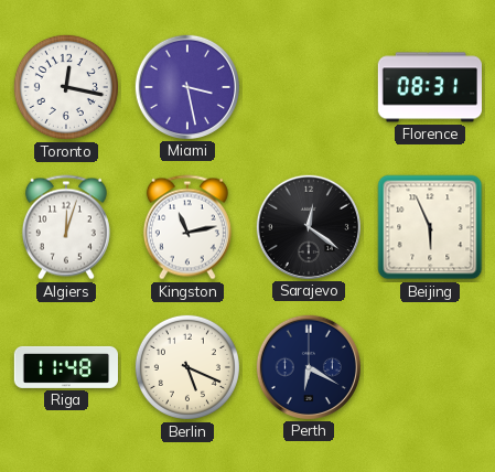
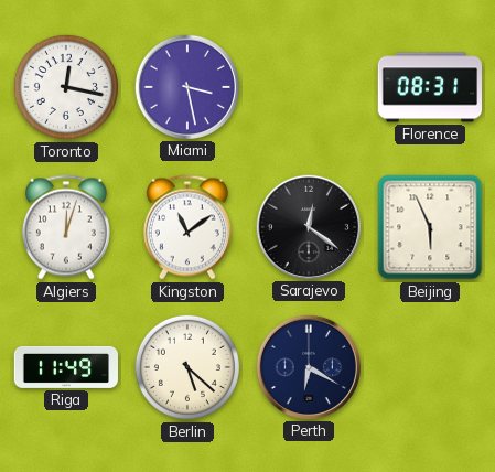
Kingston: 11:13 -> 11:09 (187, 227)
Riga: 11:48 -> 11:49 (65, 367)
Berlin: 5:19 -> 5:22 (187, 367)
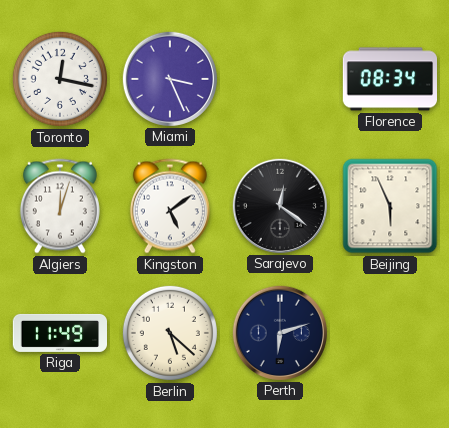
Miami: 3:28 -> 3:26 (169, 78)
Florence: 08:31 -> 08:34 (389, 79)
Kingston: 11:09 -> 5:09 (170, 206)
Perth: 6:20 -> 6:12 (279, 332)
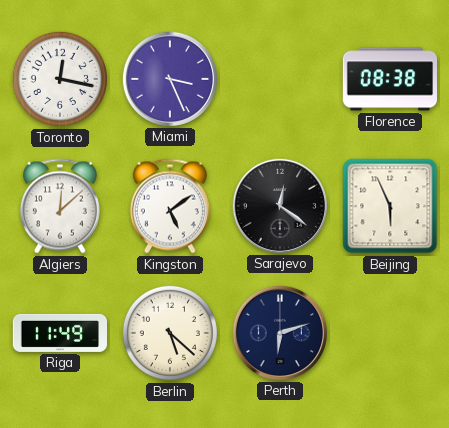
Florence: 08:34 -> 08:38 (389, 79)
Algiers: 12:03 -> 12:08 (60, 206)
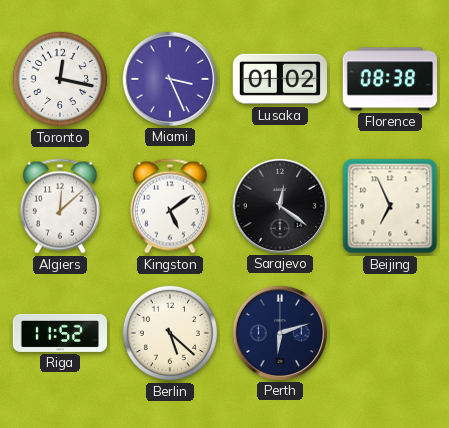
Lusaka: none -> 01:02 (279, 79)
Beijing: 5:56 -> 6:56 (390, 206)
Riga: 11:49 -> 11:52 (59, 333)
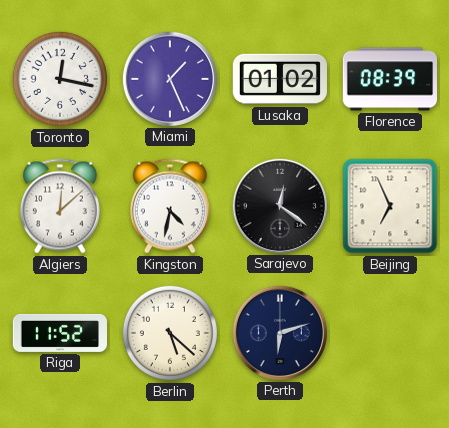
Miami: 3:26 -> 1:26 (169, 78)
Florence: 08:38 -> 08:39 (389, 79)
Kingston: 5:09 -> 4:32 (170, 206)
